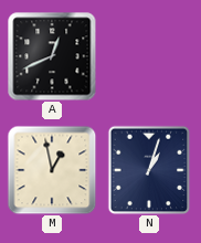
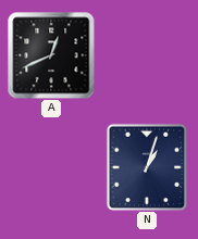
M: 12:58 -> none (52, 170)
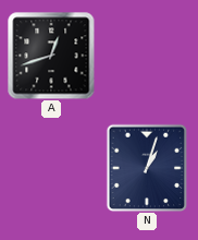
A: 12:41 -> 12:42 (51, 56)
